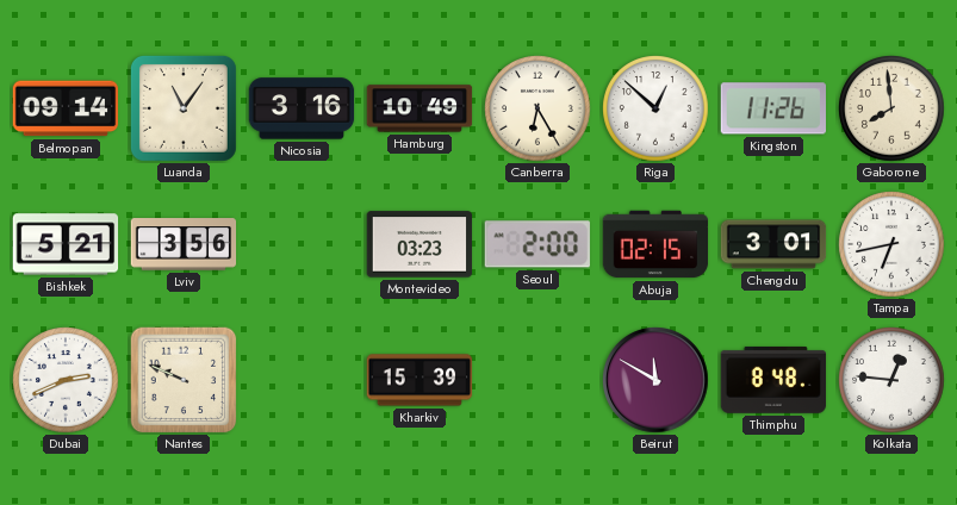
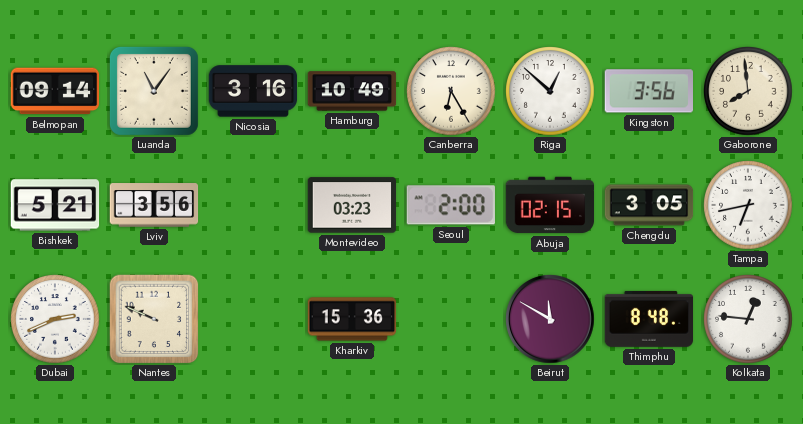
Kingston: 11:26 -> 3:56 (648, 91)
Chengdu: 3:01 -> 3:05 (649, 205)
Kharkiv: 15:39 -> 15:36 (352, 319)
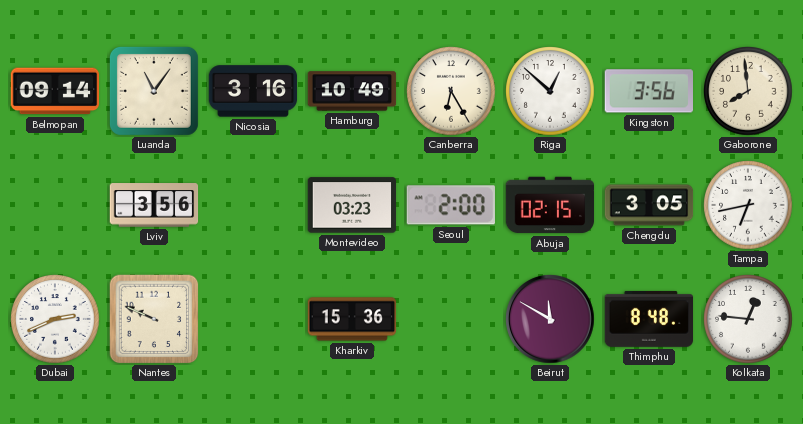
Bishkek: 5:21 -> none (55, 205)
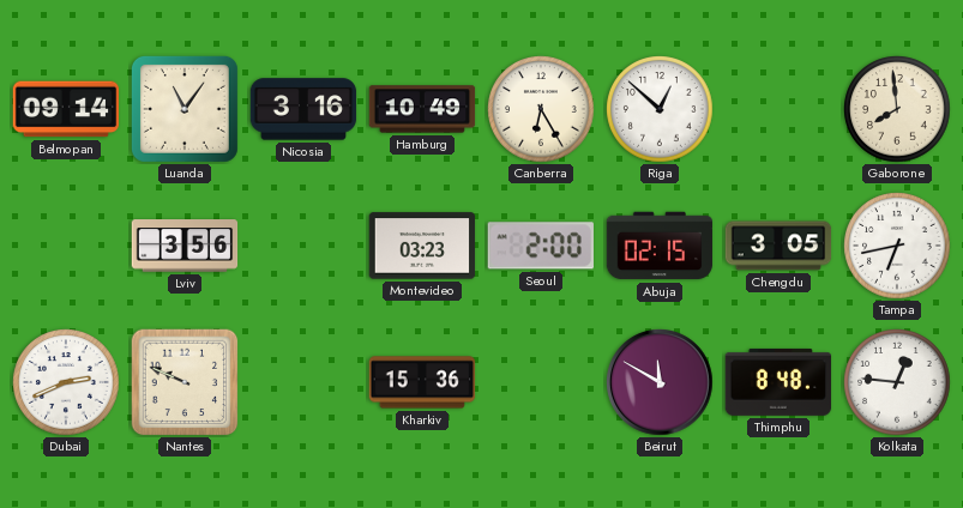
Kingston: 3:56 -> none (648, 91)
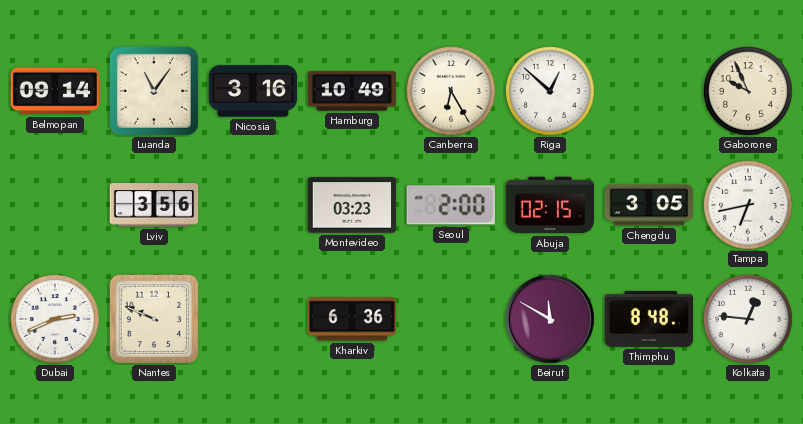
Gaborone: 7:59 -> 9:56 (748, 91)
Kharkiv: 15:36 -> 6:36 (352, 319)
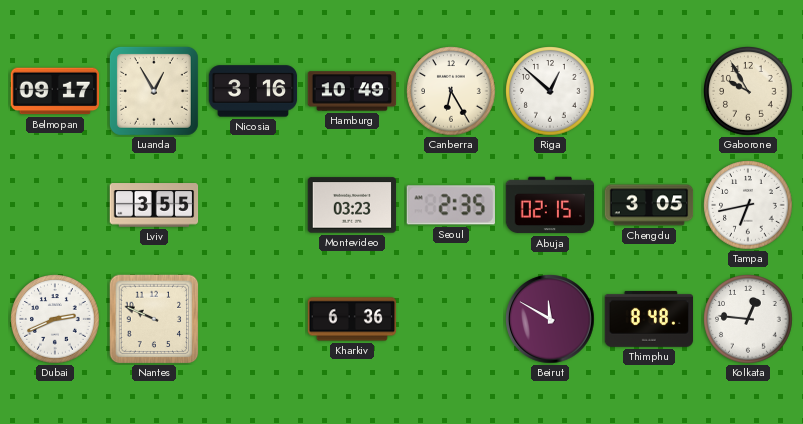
Belmopan: 09:14 -> 09:17 (55, 91)
Luanda: 11:06 -> 12:55 (154, 91)
Gaborone: 9:56 -> 9:55 (748, 91)
Lviv: 3:56 -> 3:55 (154, 205)
Seoul: 2:00 -> 2:35 (451, 205)
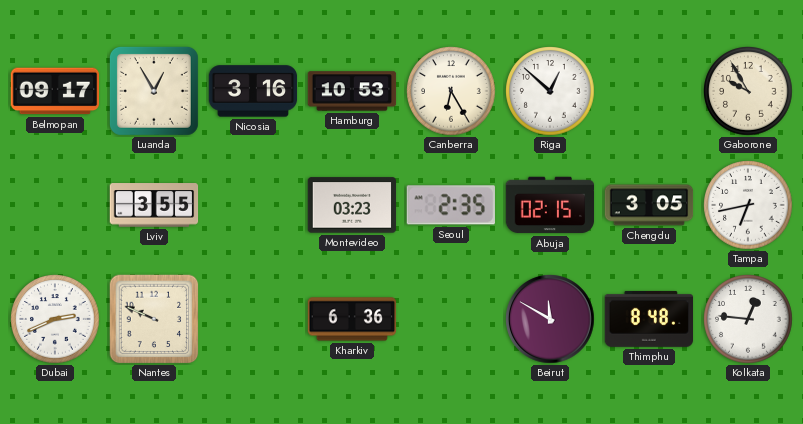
Hamburg: 10:49 -> 10:53 (352, 91)
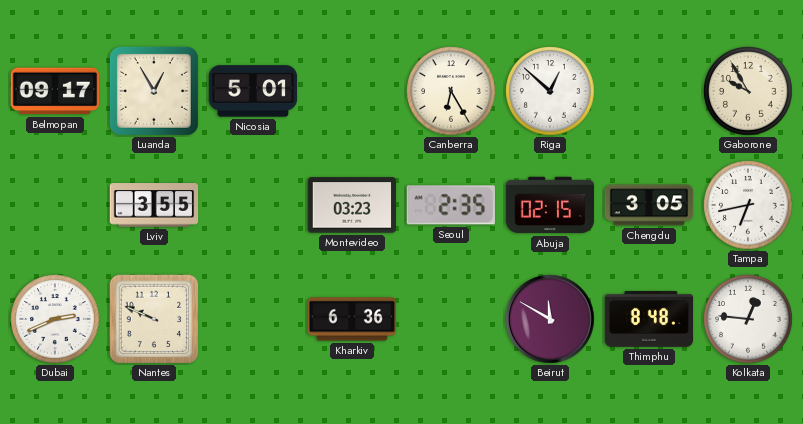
Nicosia: 3:16 -> 5:01 (253, 91)
Hamburg: 10:53 -> none (352, 91)
